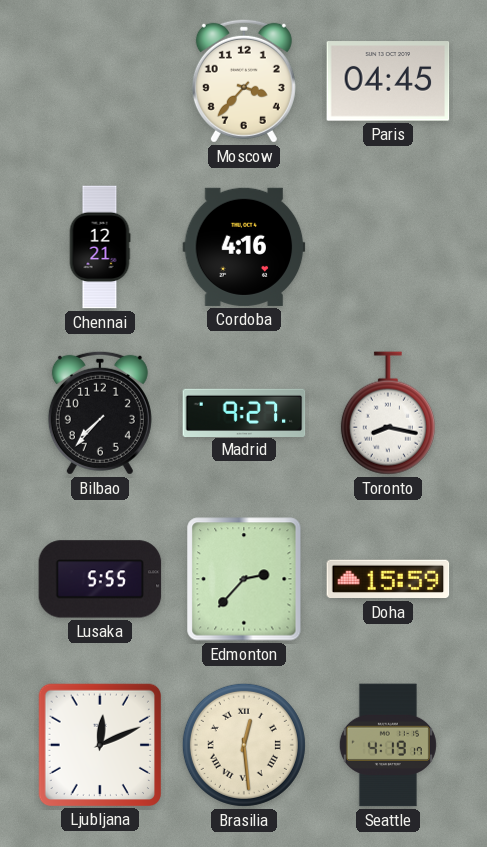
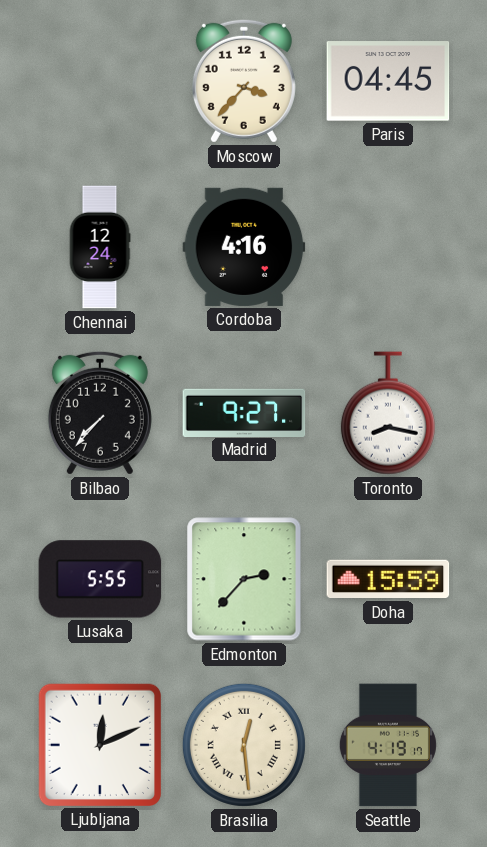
Chennai: 12:21 -> 12:24 (100, 247)
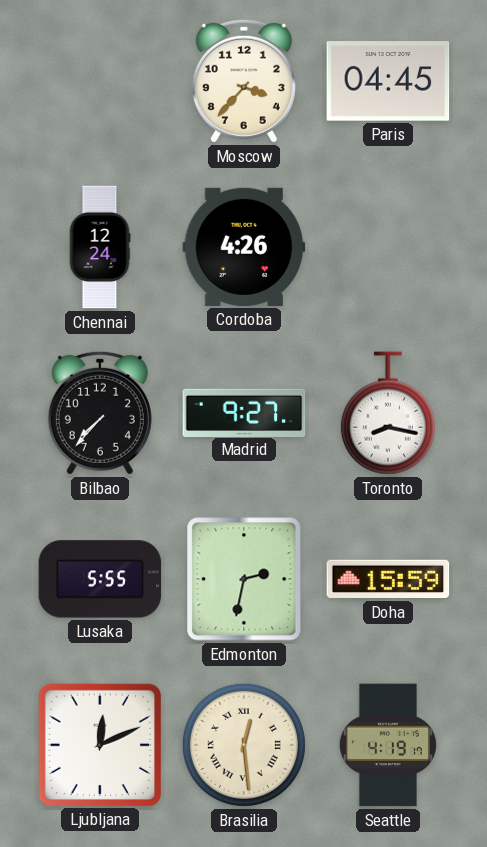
Cordoba: 4:16 -> 4:26 (244, 247)
Edmonton: 2:37 -> 2:32 (244, 579)
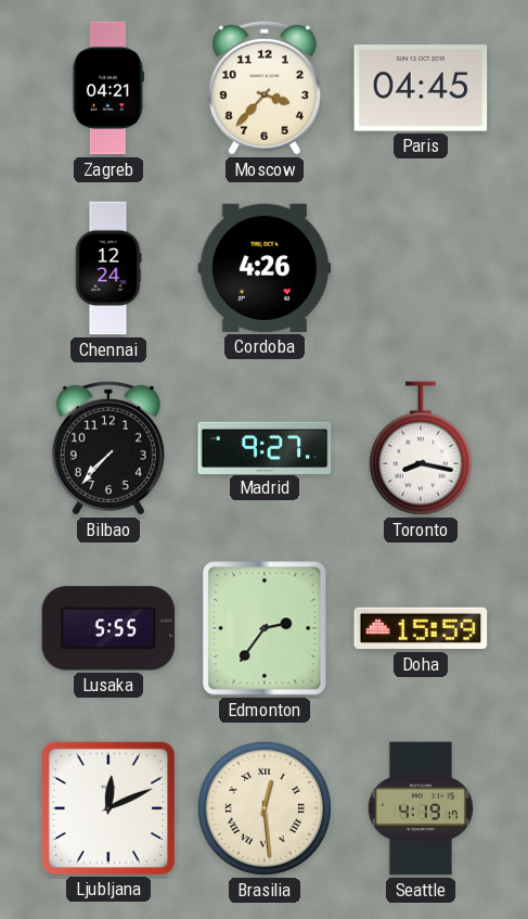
Zagreb: none -> 04:21 (108, 88)
Edmonton: 2:32 -> 2:36 (265, 628)
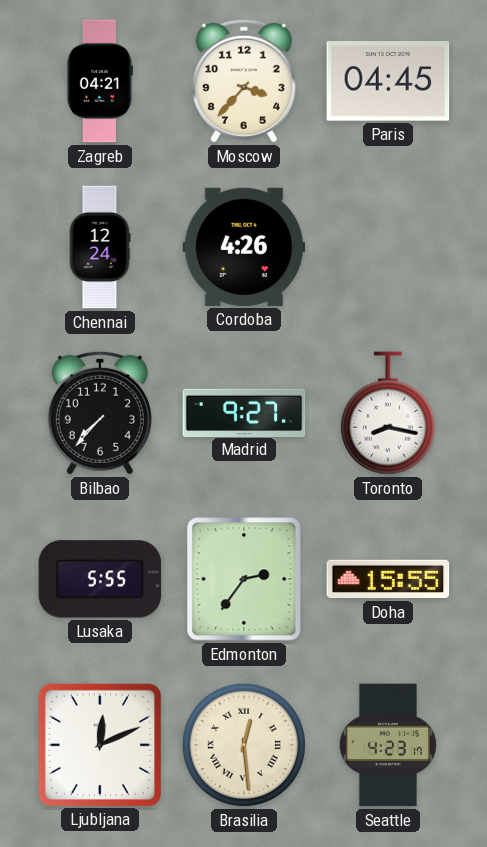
Doha: 15:59 -> 15:55 (388, 579)
Seattle: 4:19 -> 4:23 (388, 745)
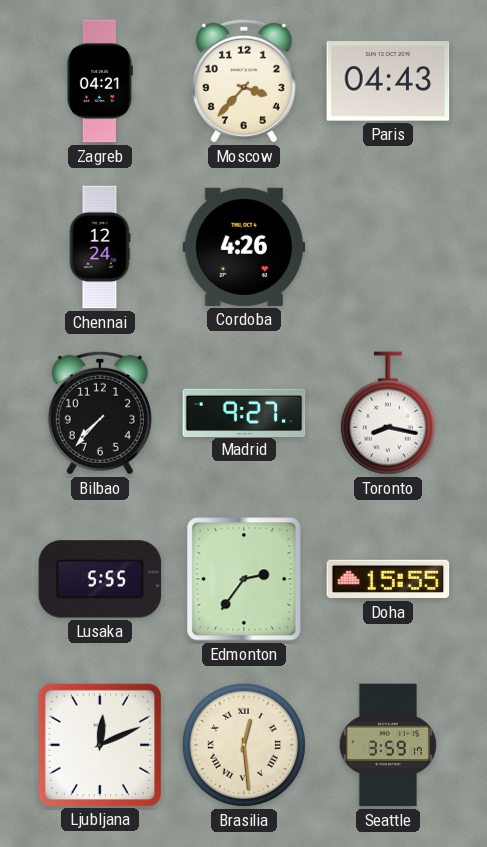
Paris: 04:45 -> 04:43 (388, 81)
Seattle: 4:23 -> 3:59 (388, 745)
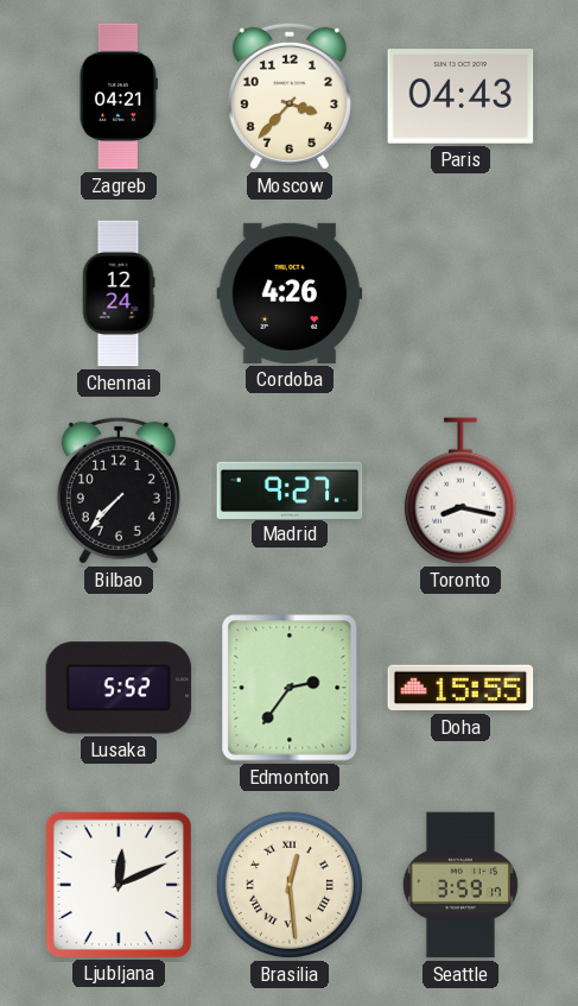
Lusaka: 5:55 -> 5:52 (119, 688)
